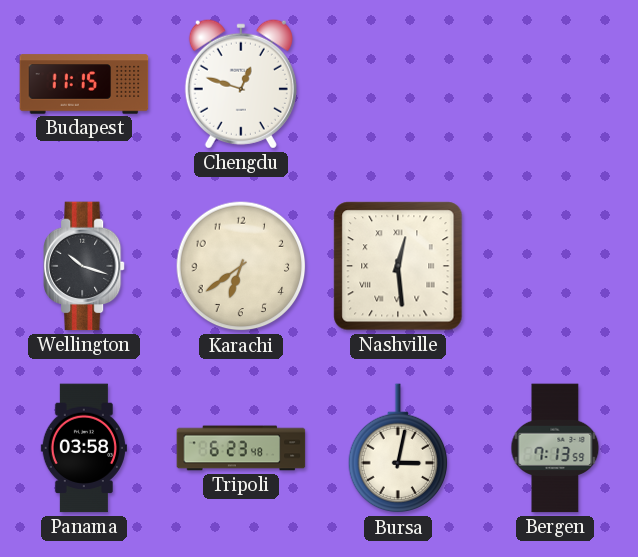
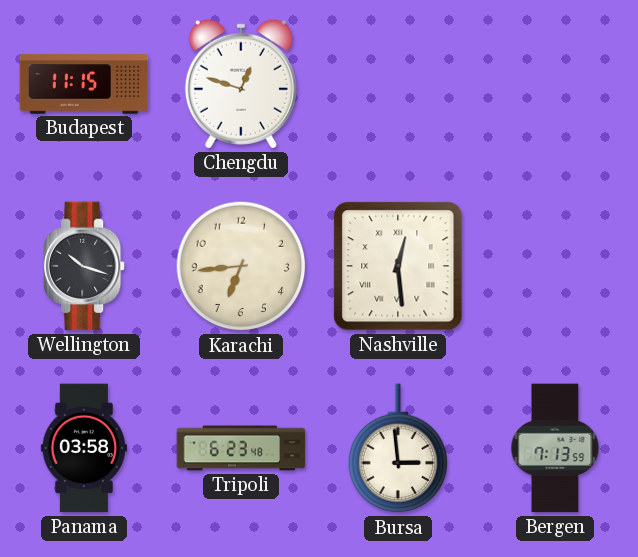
Karachi: 6:39 -> 6:44 (241, 266)
Bursa: 3:02 -> 2:59 (398, 449)
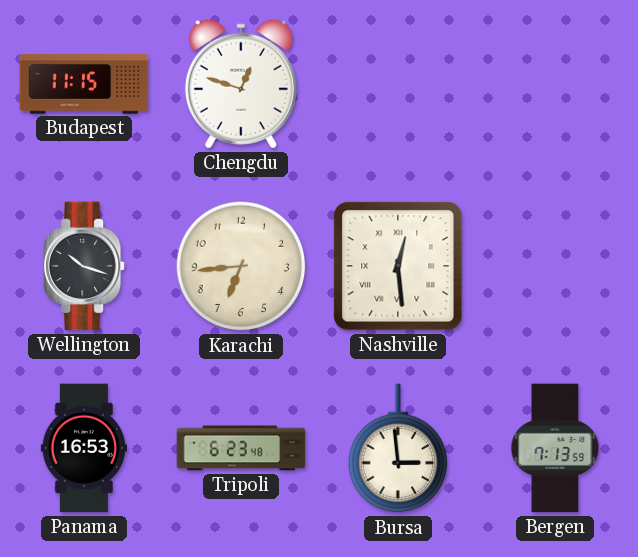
Panama: 03:58 -> 16:53 (84, 448)
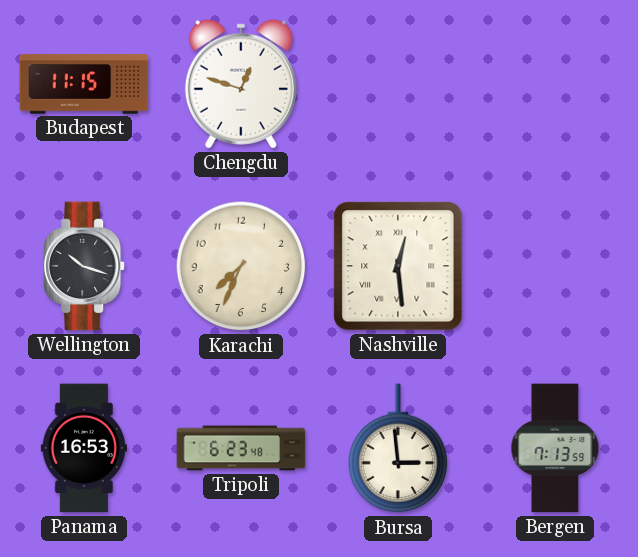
Karachi: 6:44 -> 7:34 (241, 266)
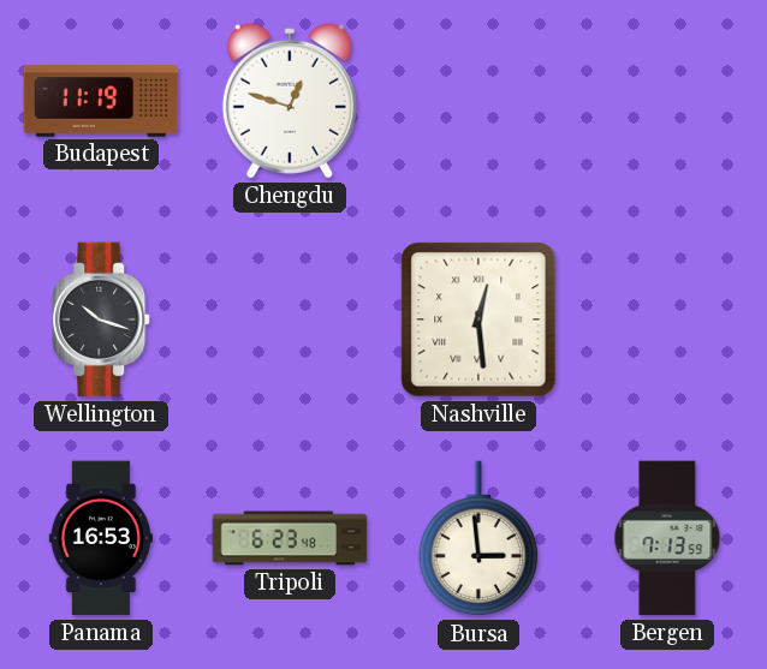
Budapest: 11:15 -> 11:19 (101, 101)
Karachi: 7:34 -> none (241, 266)
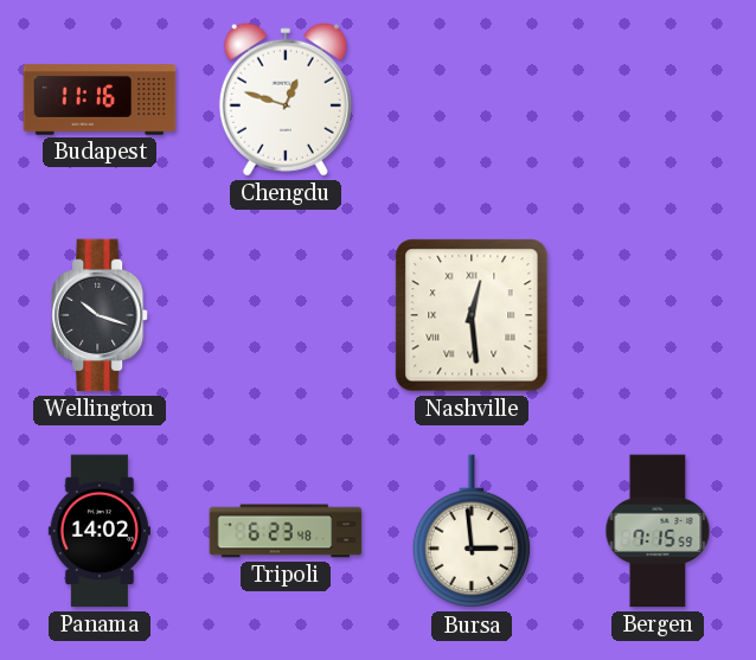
Budapest: 11:19 -> 11:16 (100, 100)
Panama: 16:53 -> 14:02 (100, 531)
Bergen: 7:13 -> 7:15 (658, 531)
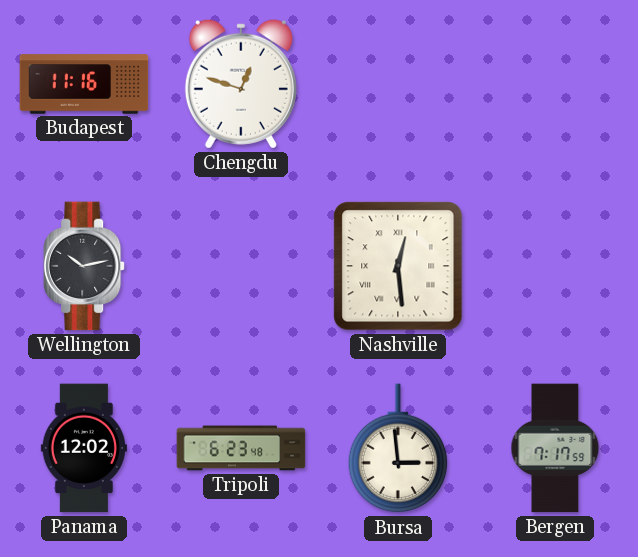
Wellington: 10:18 -> 10:13 (84, 266)
Panama: 14:02 -> 12:02 (84, 448)
Bergen: 7:15 -> 7:17 (555, 448)
